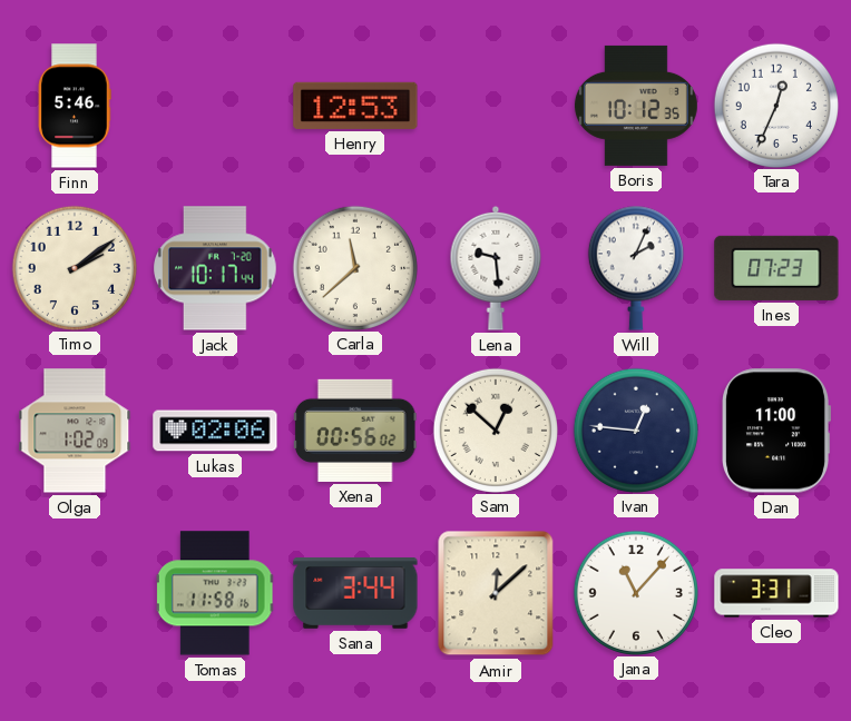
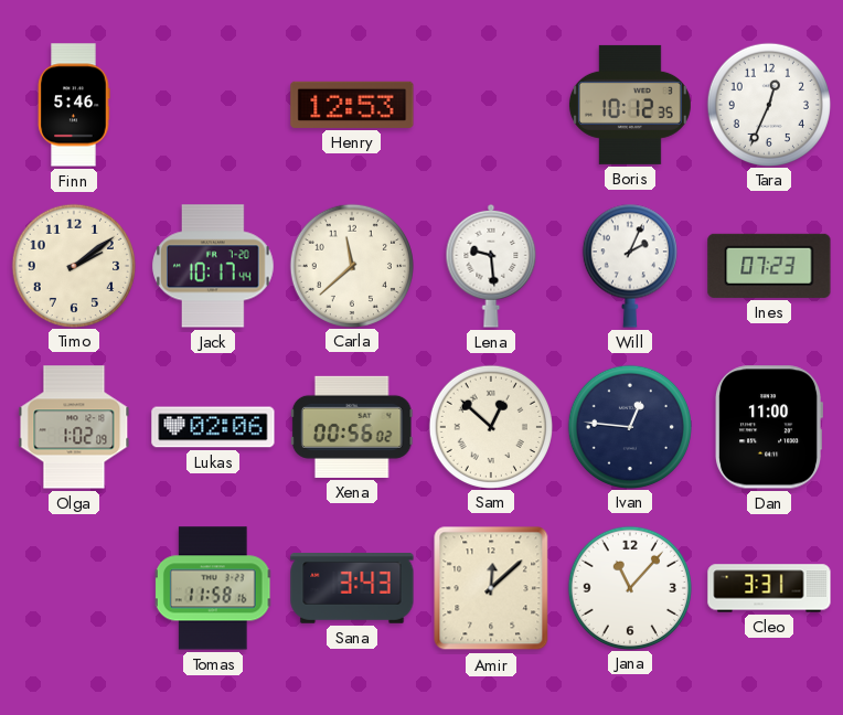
Sana: 3:44 -> 3:43 (352, 589)
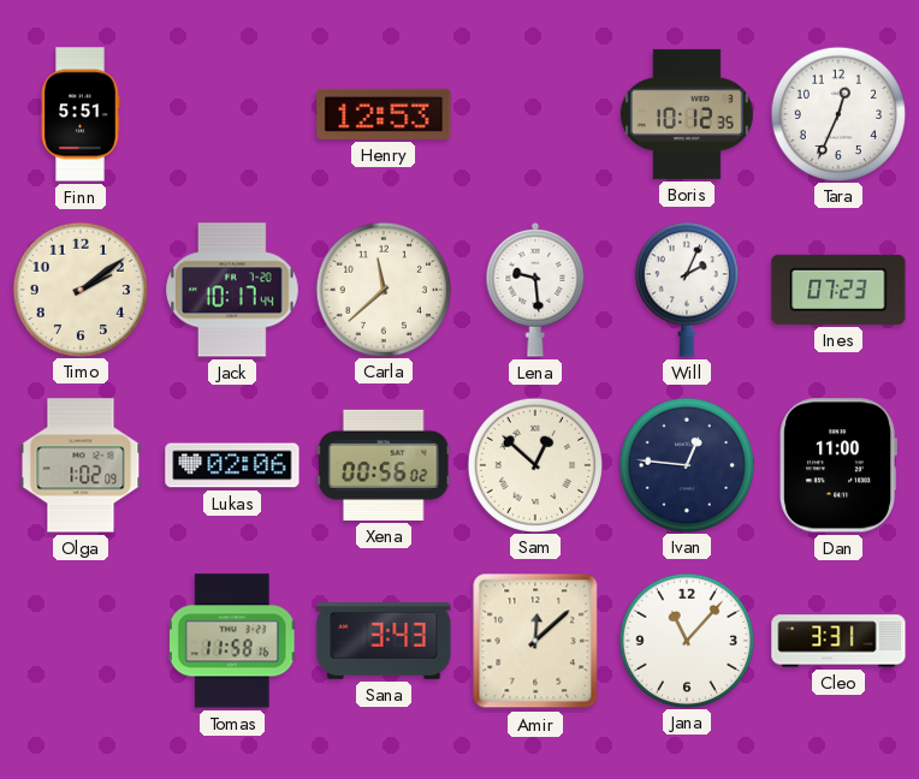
Finn: 5:46 -> 5:51 (81, 114)
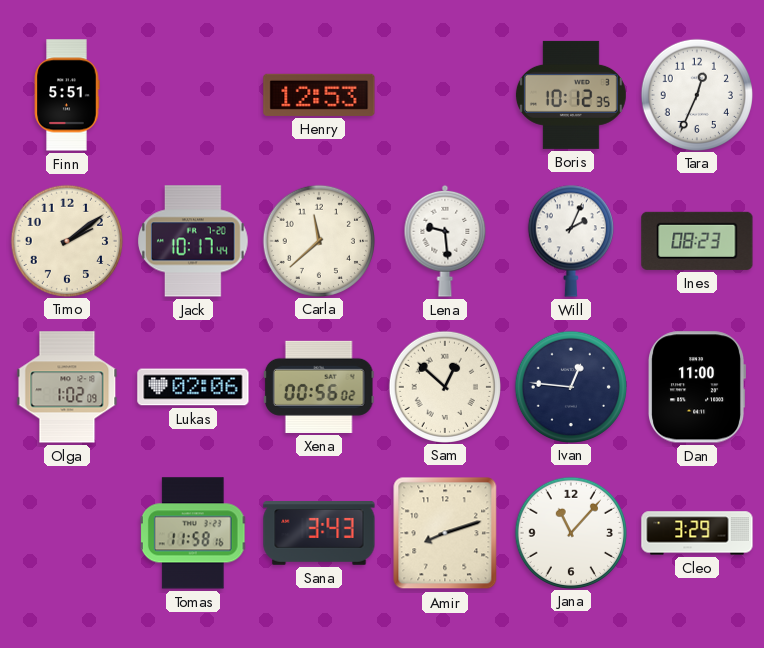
Ines: 07:23 -> 08:23 (697, 241)
Amir: 12:08 -> 8:12 (445, 533)
Cleo: 3:31 -> 3:29 (697, 533)
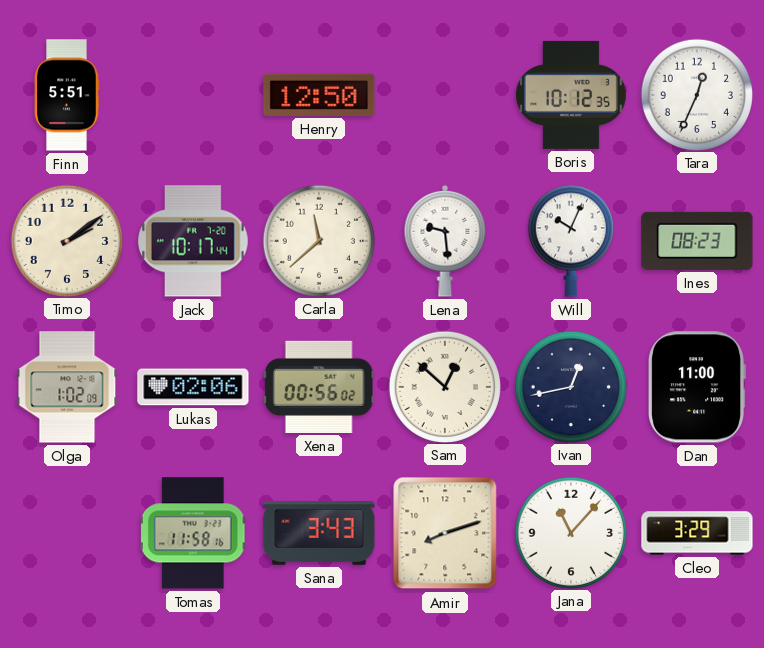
Henry: 12:53 -> 12:50 (319, 95)
Will: 2:04 -> 10:04 (571, 241)
Ivan: 12:46 -> 12:43 (570, 386)
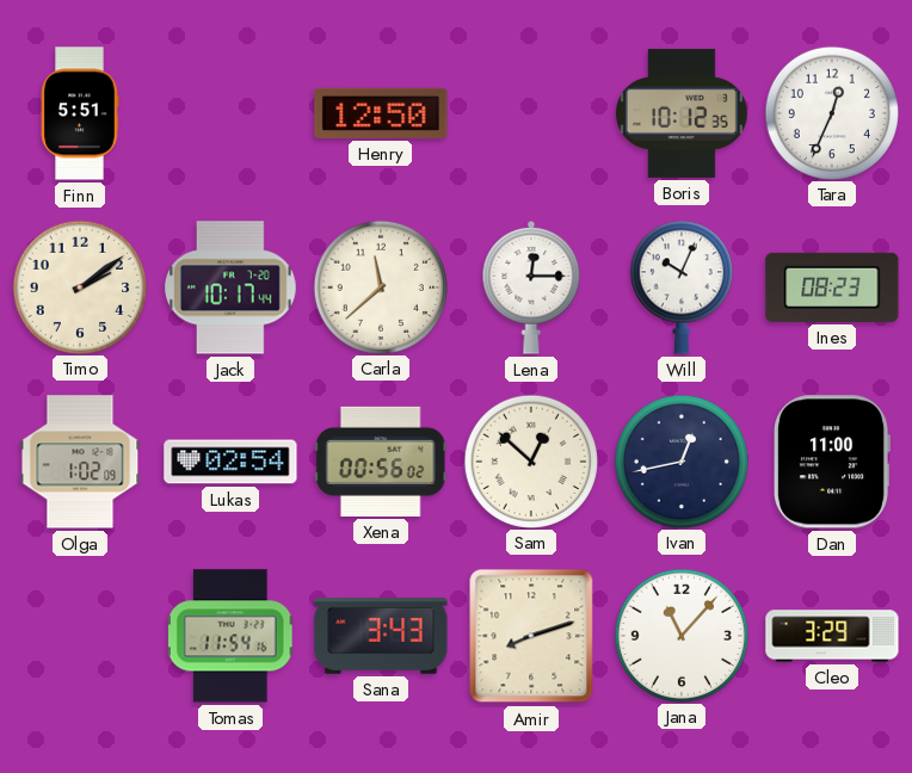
Lena: 9:29 -> 12:15 (531, 287)
Lukas: 02:06 -> 02:54 (230, 462)
Tomas: 11:58 -> 11:54 (230, 636)
